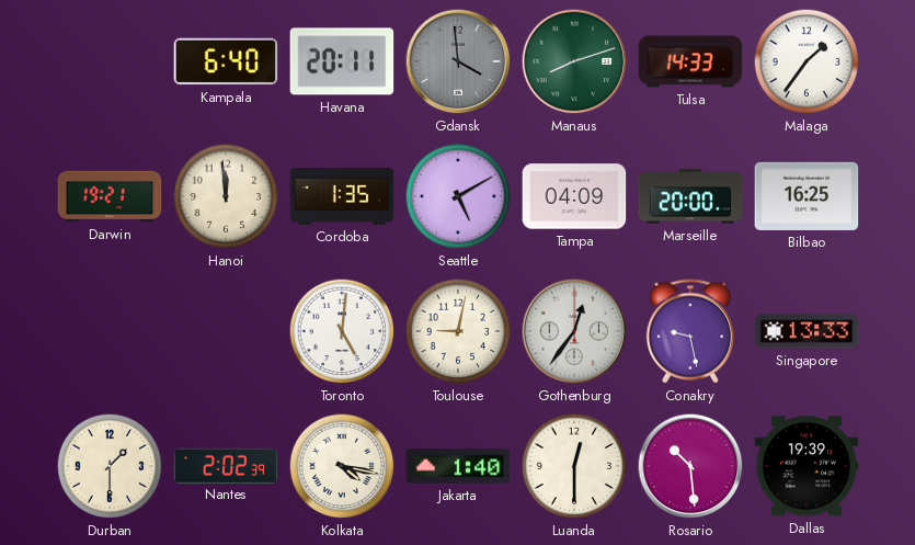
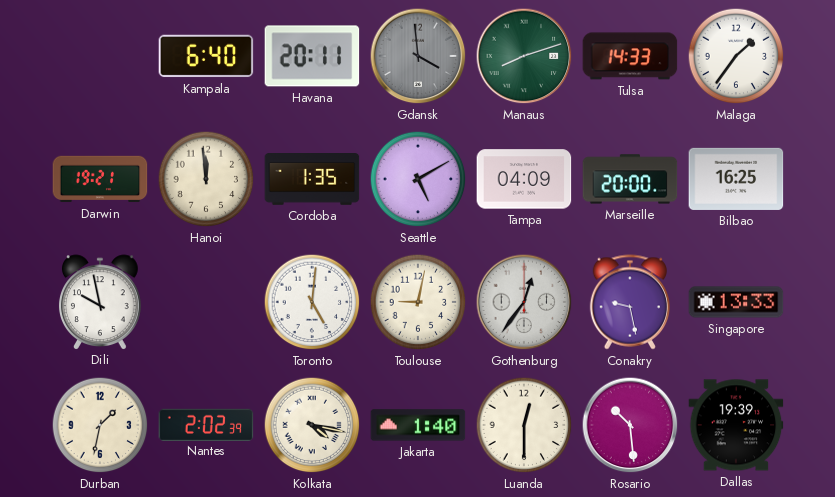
Dili: none -> 9:58 (100, 302)
Durban: 1:30 -> 1:32 (100, 425)
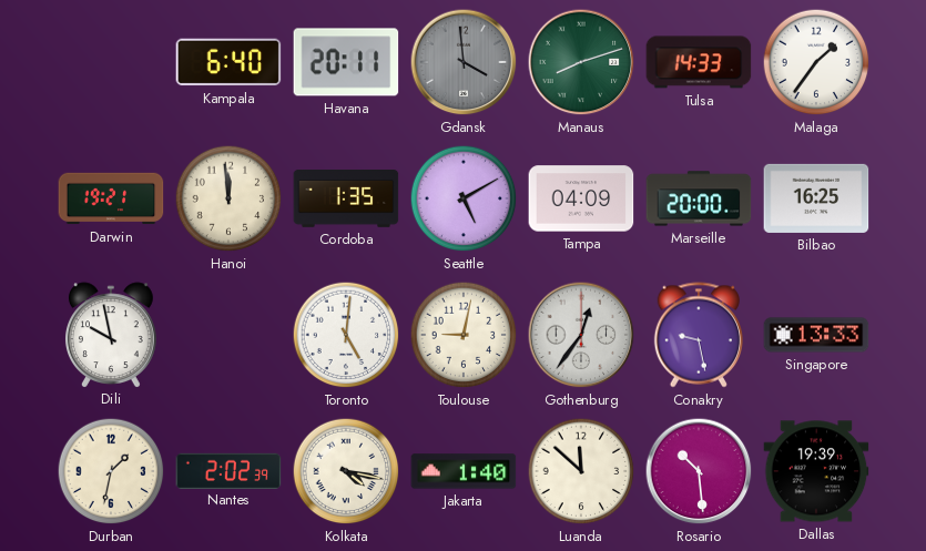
Luanda: 12:30 -> 11:52 (581, 471)
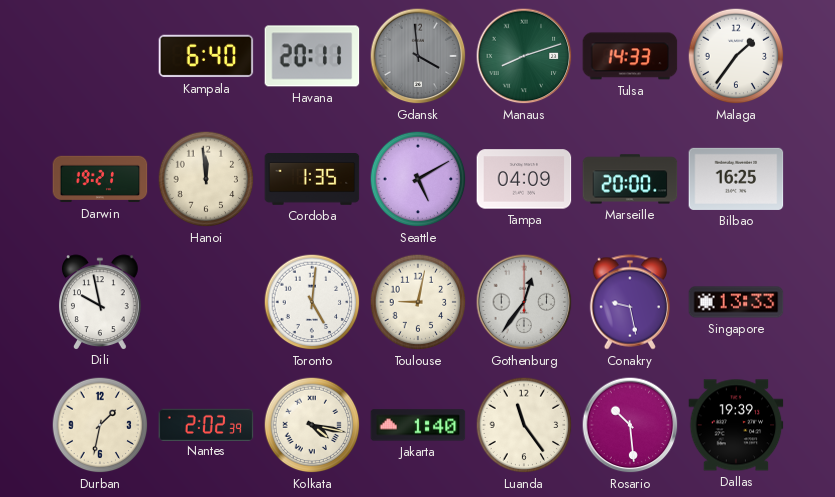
Luanda: 11:52 -> 11:24 (524, 425)
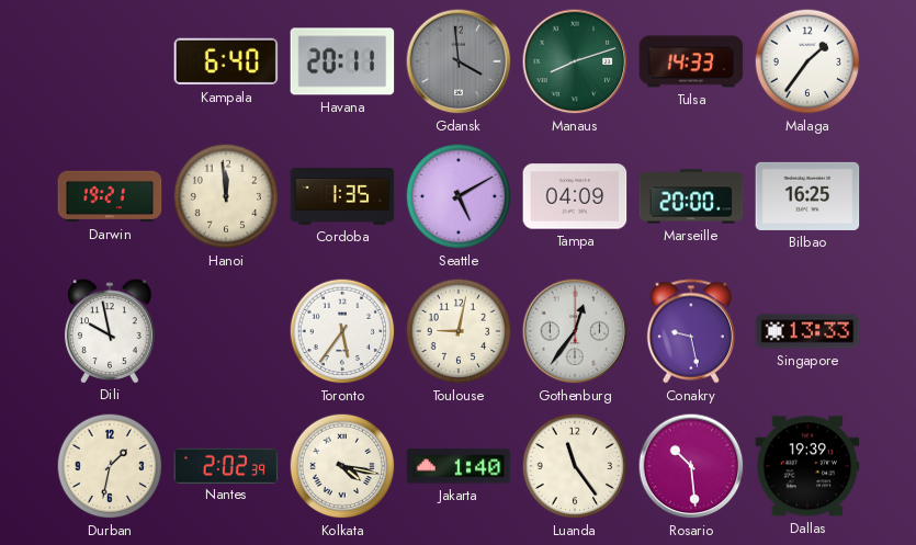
Toronto: 5:01 -> 5:36 (342, 331)
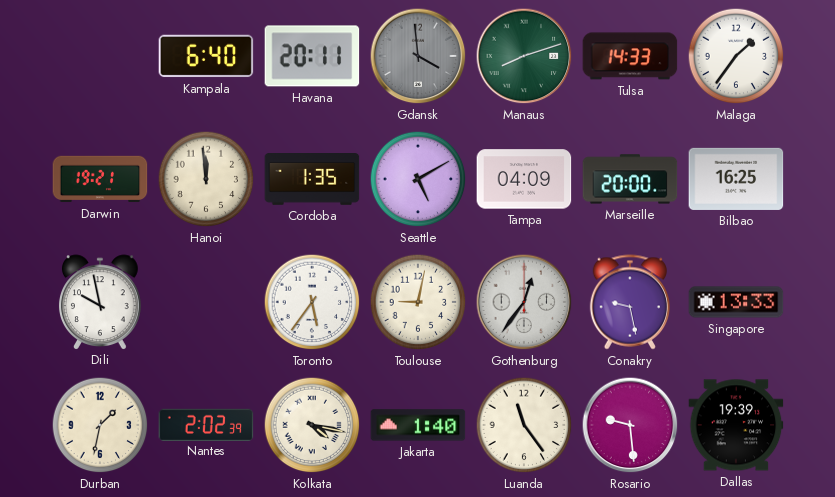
Rosario: 10:29 -> 9:29 (630, 425)
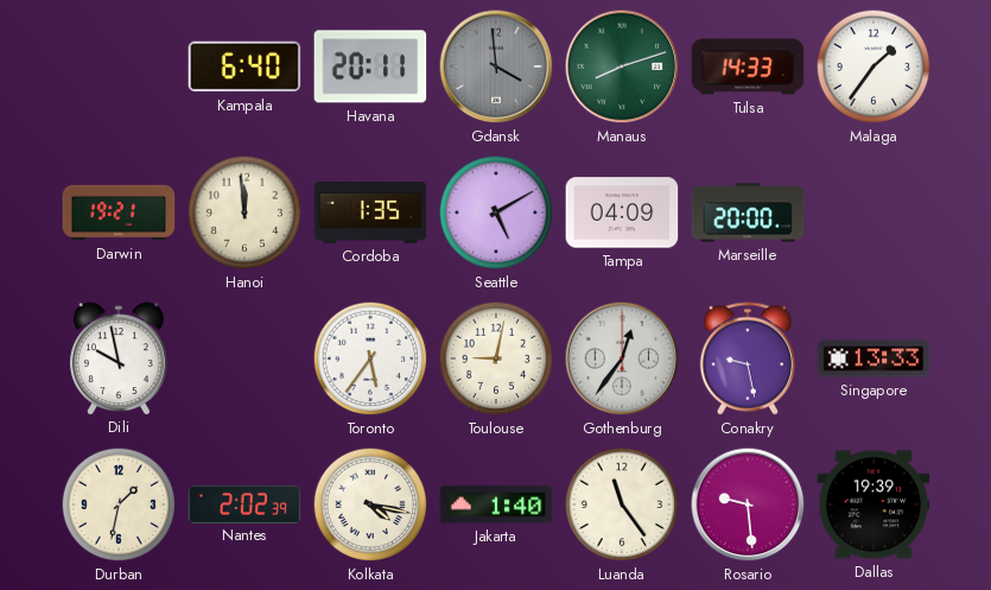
Bilbao: 16:25 -> none (736, 179)
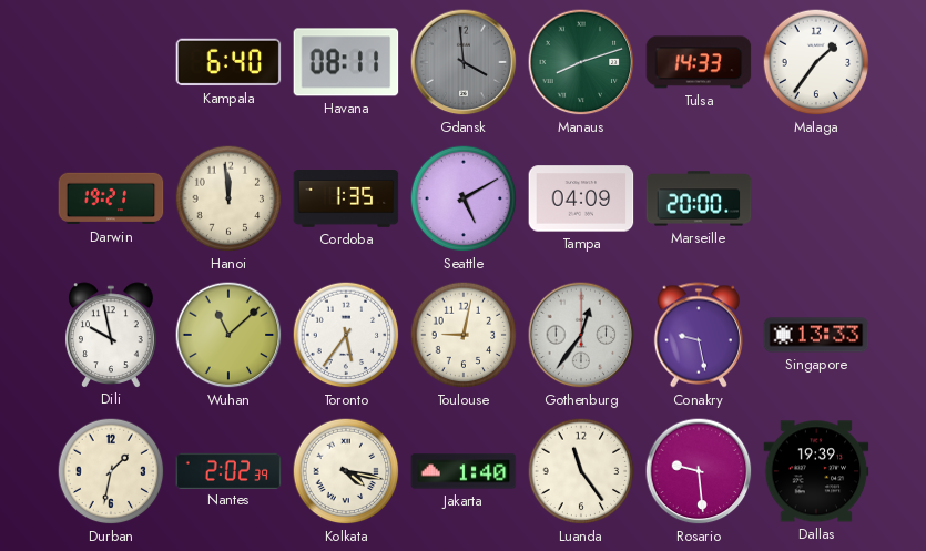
Havana: 20:11 -> 08:11 (346, 62)
Wuhan: none -> 11:08 (228, 335)
